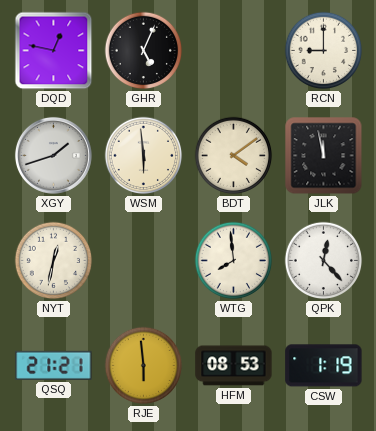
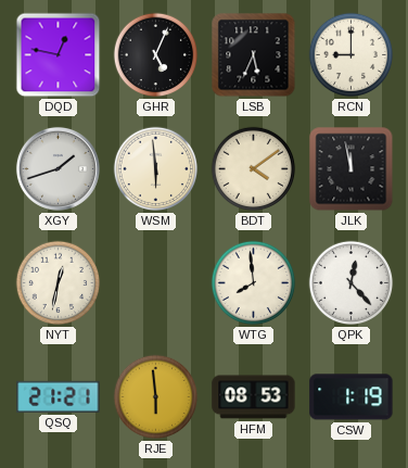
LSB: none -> 5:34 (254, 55)
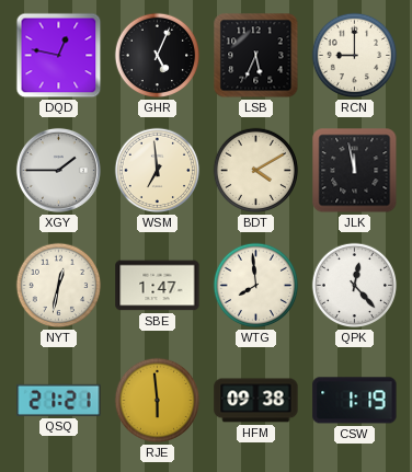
XGY: 1:42 -> 1:45 (58, 170)
WSM: 5:59 -> 6:59 (158, 171)
BDT: 4:09 -> 4:10 (256, 171)
SBE: none -> 1:47 (158, 286)
HFM: 08:53 -> 09:38 (256, 401)
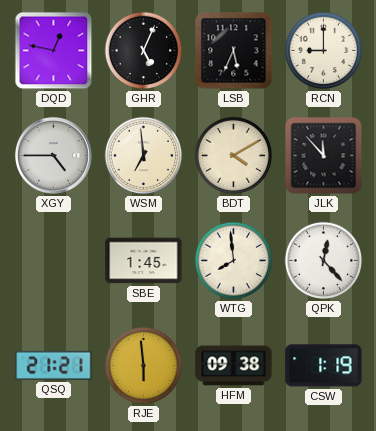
XGY: 1:45 -> 4:45 (53, 155)
JLK: 11:58 -> 11:53 (324, 156)
NYT: 12:32 -> none (59, 286)
SBE: 1:47 -> 1:45 (144, 261)
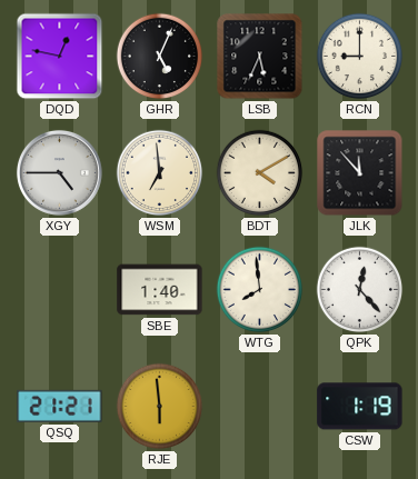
SBE: 1:45 -> 1:40 (160, 290)
HFM: 09:38 -> none (234, 366)
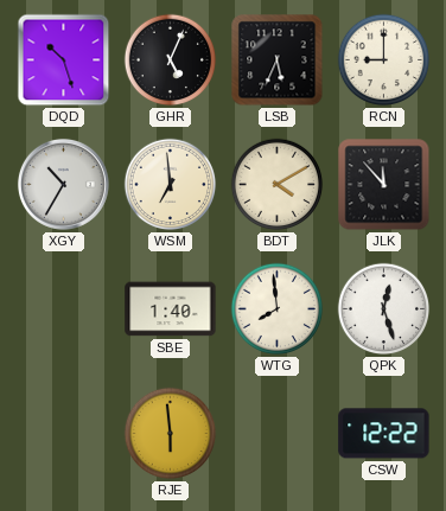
DQD: 12:47 -> 10:27 (64, 60)
XGY: 4:45 -> 10:35 (63, 184)
QPK: 12:23 -> 12:27 (384, 309)
QSQ: 21:21 -> none (60, 406)
CSW: 1:19 -> 12:22 (384, 434)
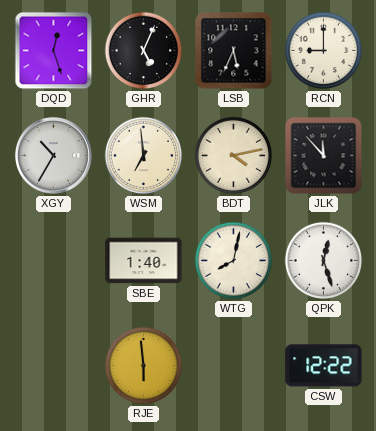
DQD: 10:27 -> 12:27 (54, 51)
BDT: 4:10 -> 4:13 (234, 156)
WTG: 7:59 -> 8:02 (234, 261)
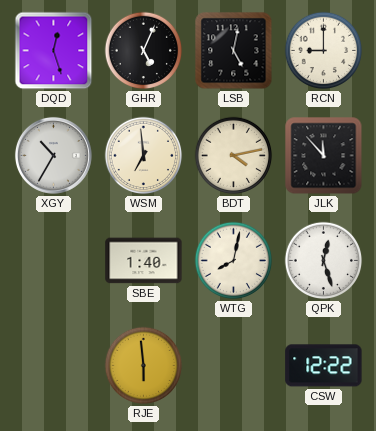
LSB: 5:34 -> 5:02 (234, 51)
